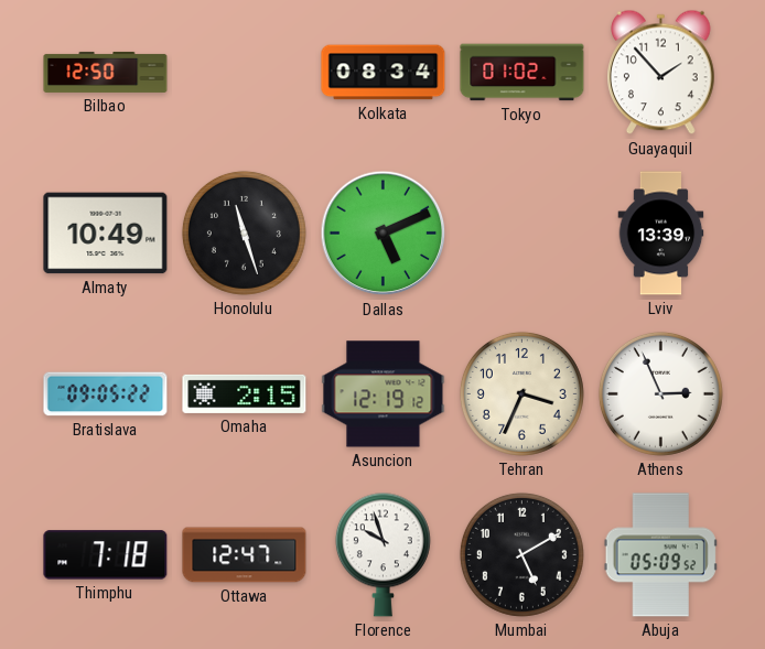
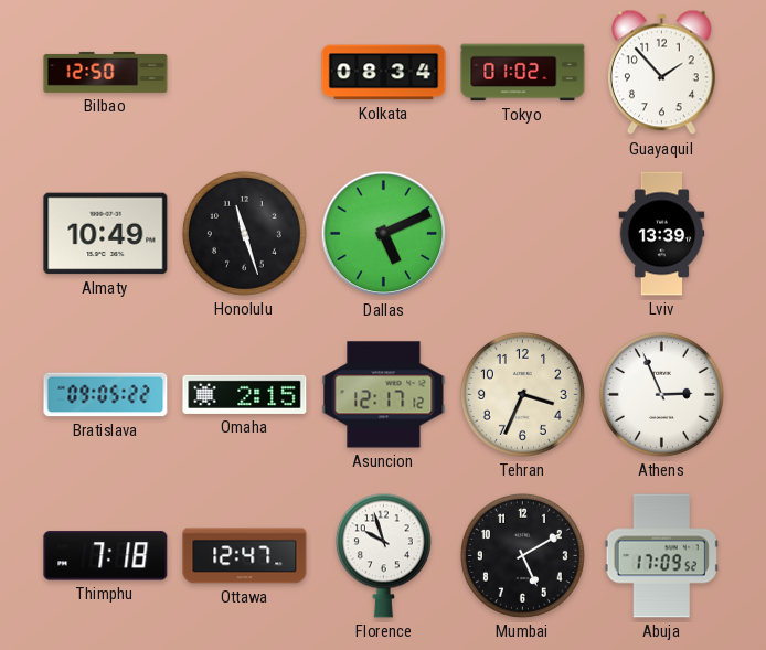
Asuncion: 12:19 -> 12:17 (384, 395)
Abuja: 05:09 -> 17:09 (661, 556)
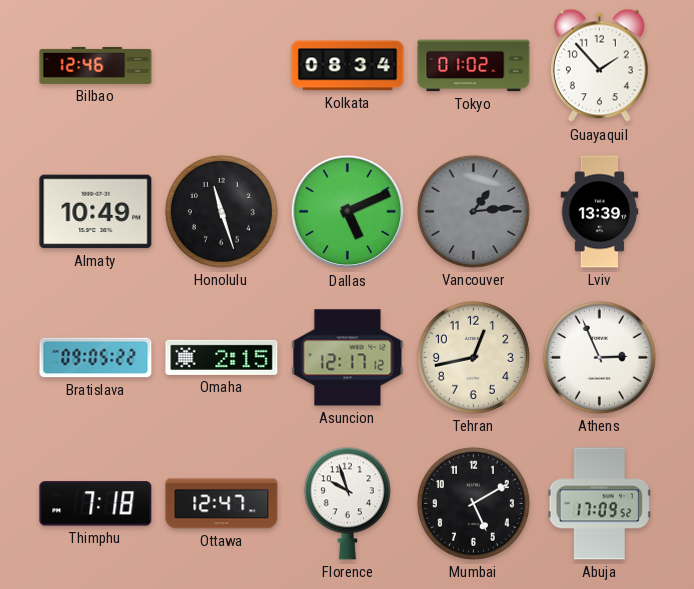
Bilbao: 12:50 -> 12:46 (96, 65)
Vancouver: none -> 1:14 (473, 211)
Tehran: 3:34 -> 12:43 (473, 357)
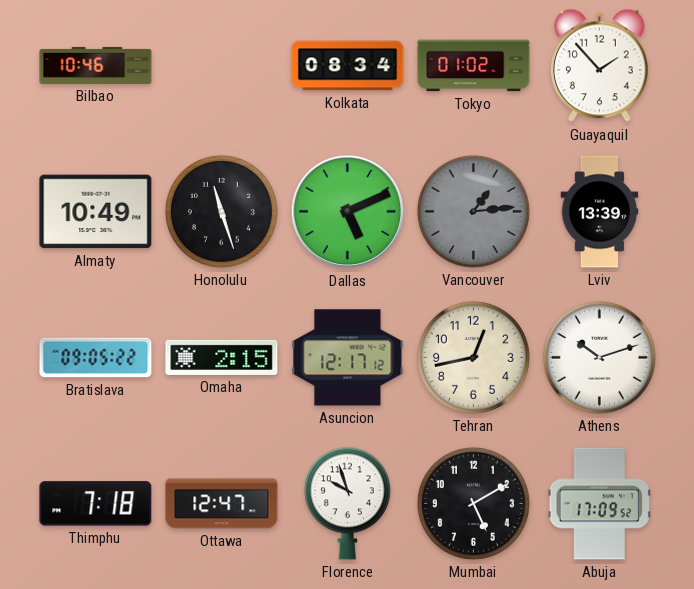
Bilbao: 12:46 -> 10:46 (96, 65)
Athens: 2:56 -> 10:12 (599, 357)
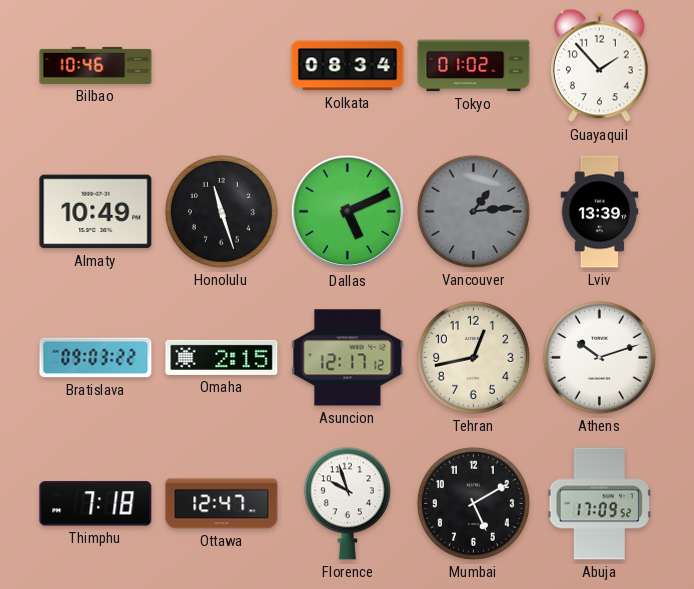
Bratislava: 09:05 -> 09:03 (96, 358)
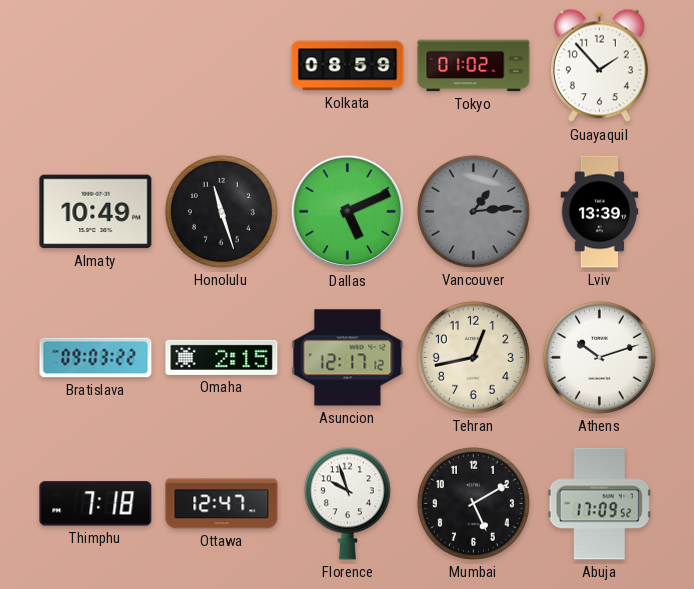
Bilbao: 10:46 -> none (96, 65)
Kolkata: 08:34 -> 08:59 (348, 66)
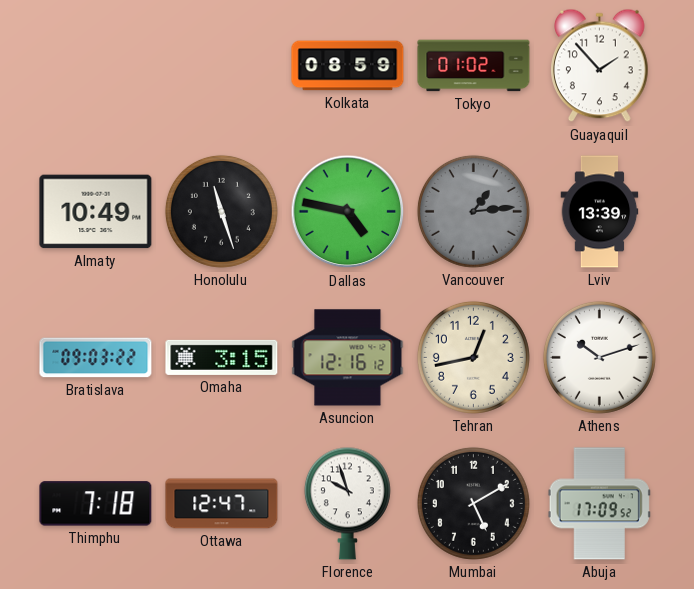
Dallas: 5:11 -> 4:47 (348, 212)
Omaha: 2:15 -> 3:15 (222, 357)
Asuncion: 12:17 -> 12:16 (348, 358)
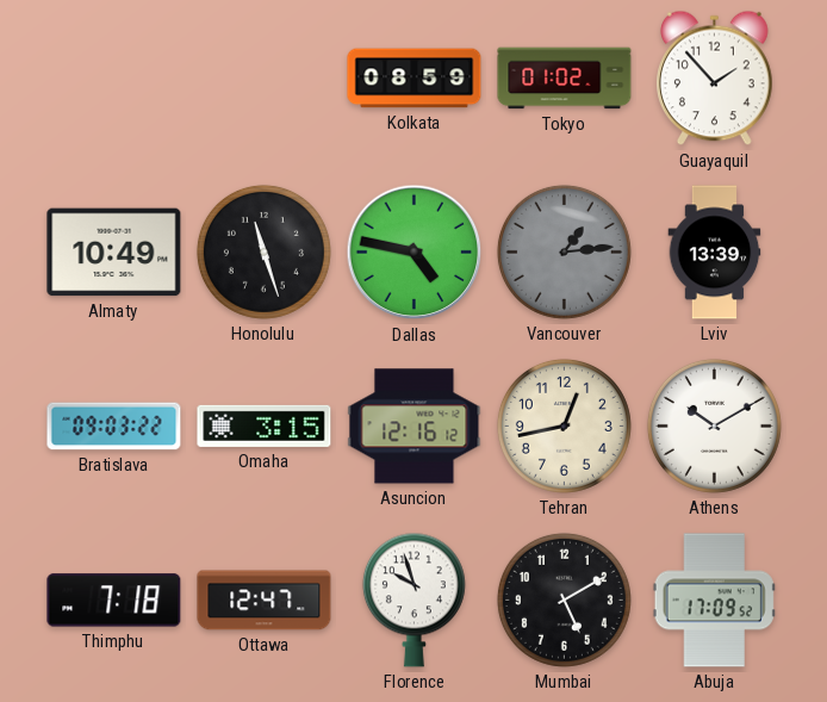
Athens: 10:12 -> 10:10 (714, 425)
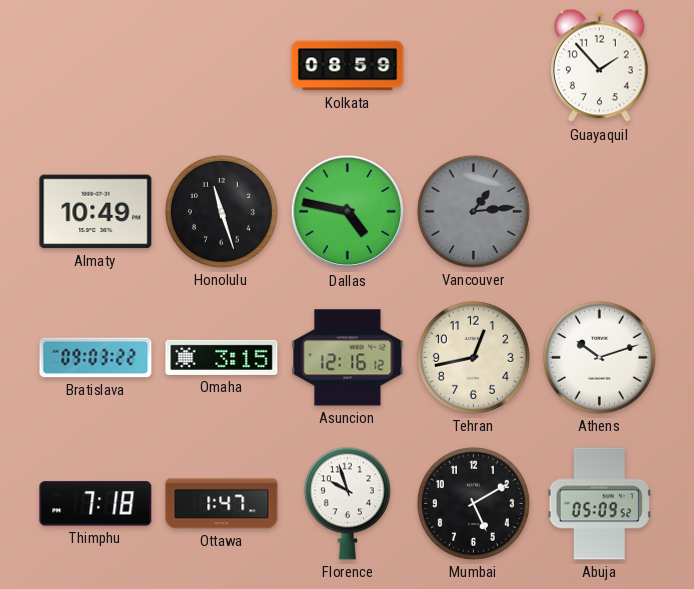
Tokyo: 01:02 -> none (565, 79)
Lviv: 13:39 -> none (715, 253)
Athens: 10:10 -> 10:12 (599, 357)
Ottawa: 12:47 -> 1:47 (222, 504)
Abuja: 17:09 -> 05:09 (599, 504)
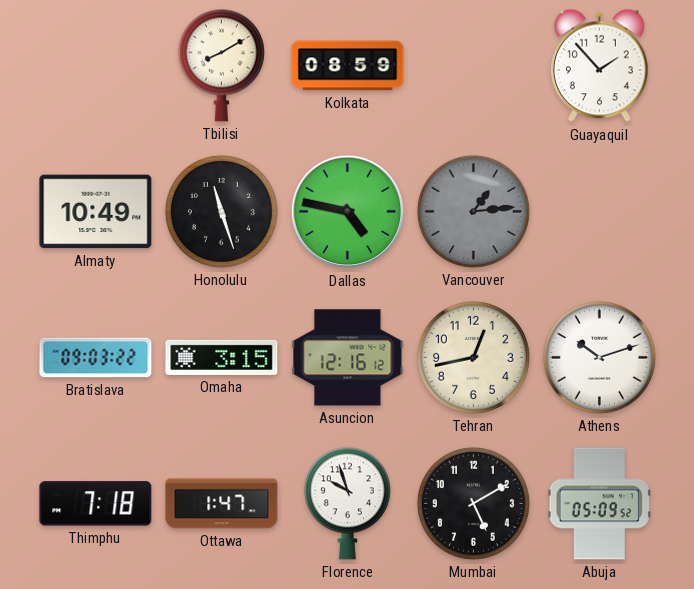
Tbilisi: none -> 8:10 (221, 65)
